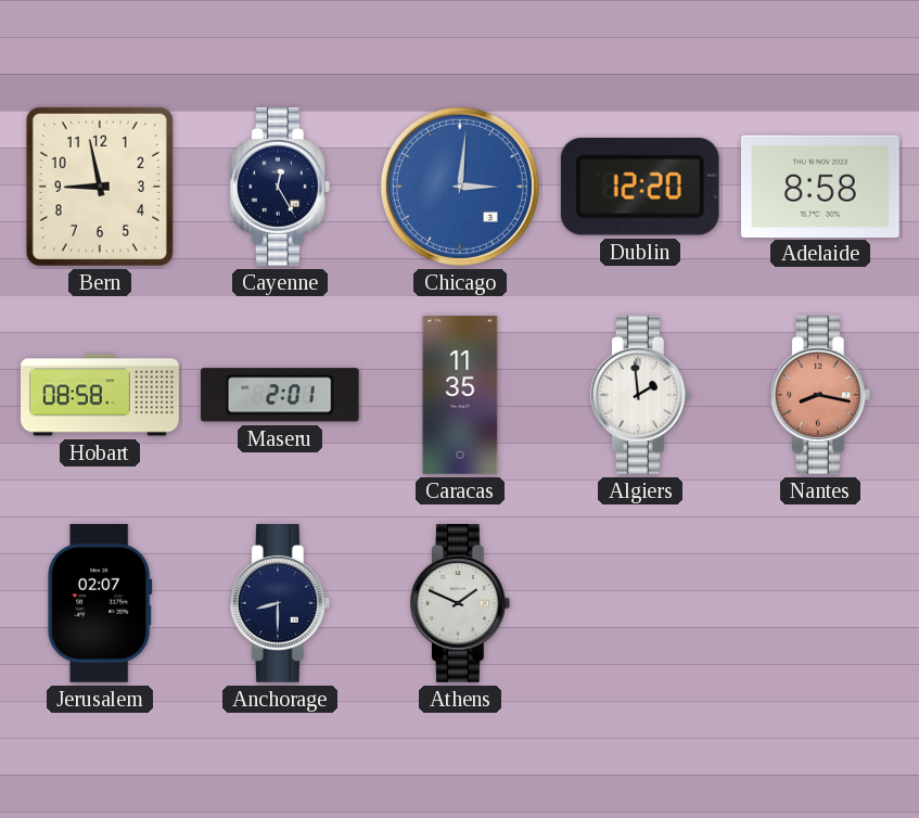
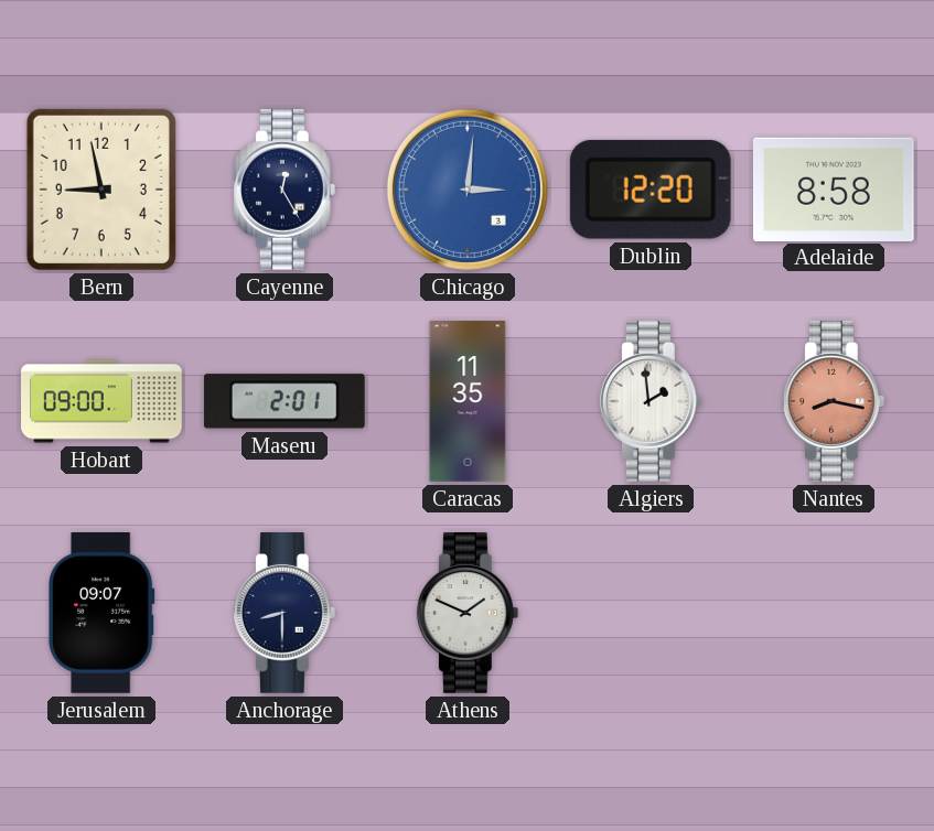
Hobart: 08:58 -> 09:00 (101, 401)
Jerusalem: 02:07 -> 09:07 (103, 614)
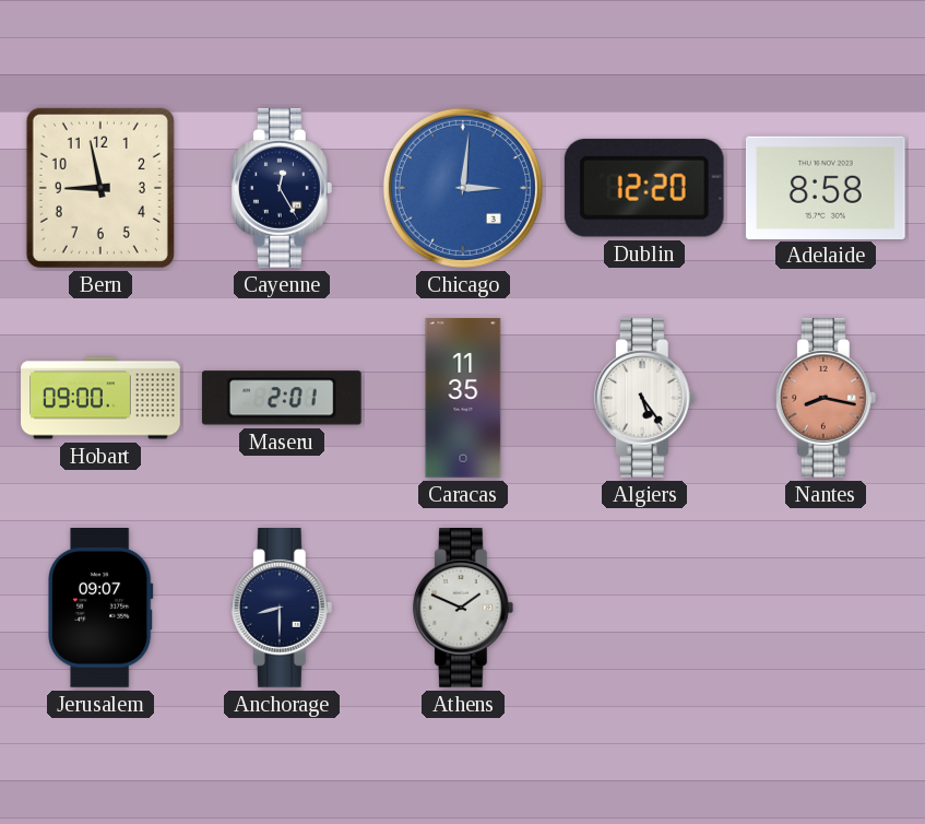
Algiers: 1:59 -> 5:24 (644, 399)
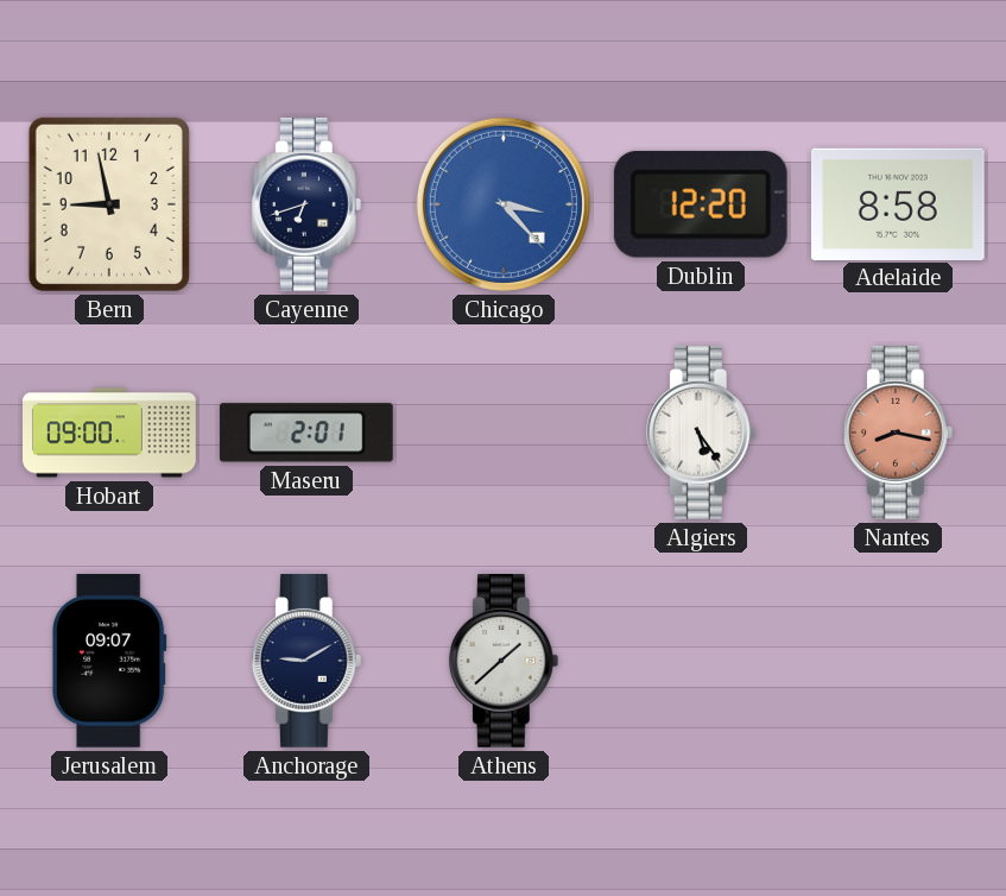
Cayenne: 12:25 -> 6:42 (306, 206)
Chicago: 3:01 -> 3:23 (504, 204)
Caracas: 11:35 -> none (463, 398)
Anchorage: 8:30 -> 9:10 (306, 662)
Athens: 1:49 -> 1:38 (504, 662)
